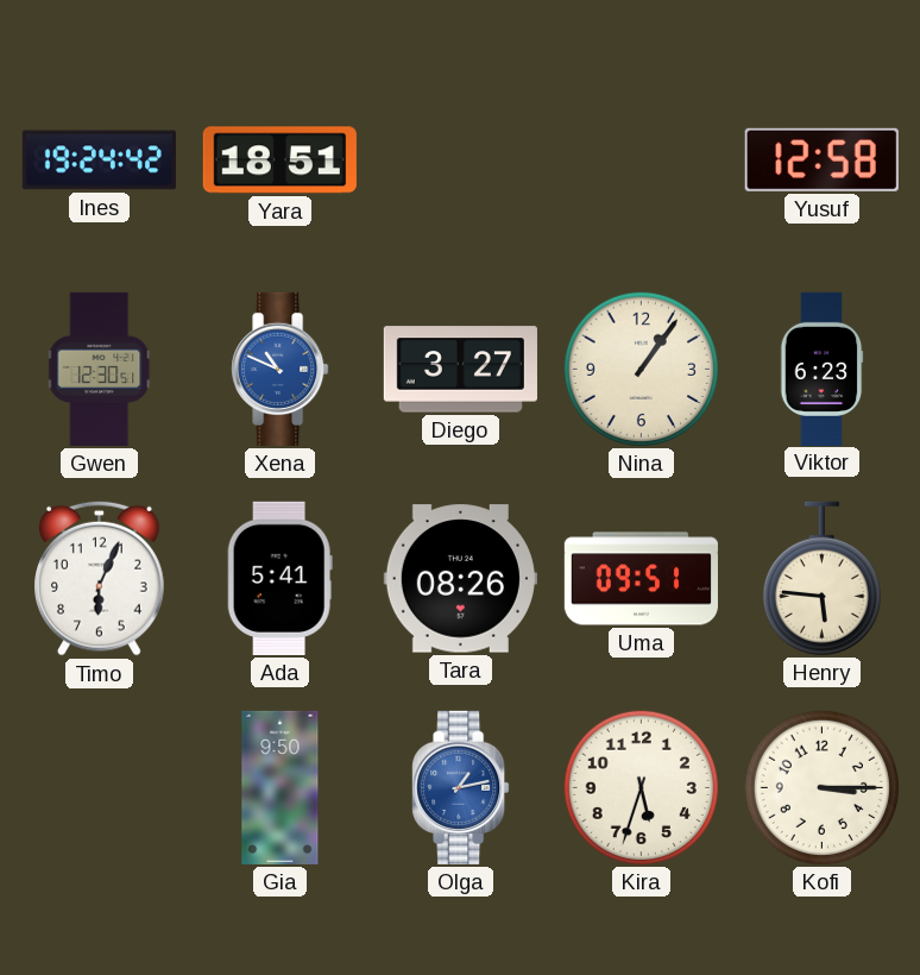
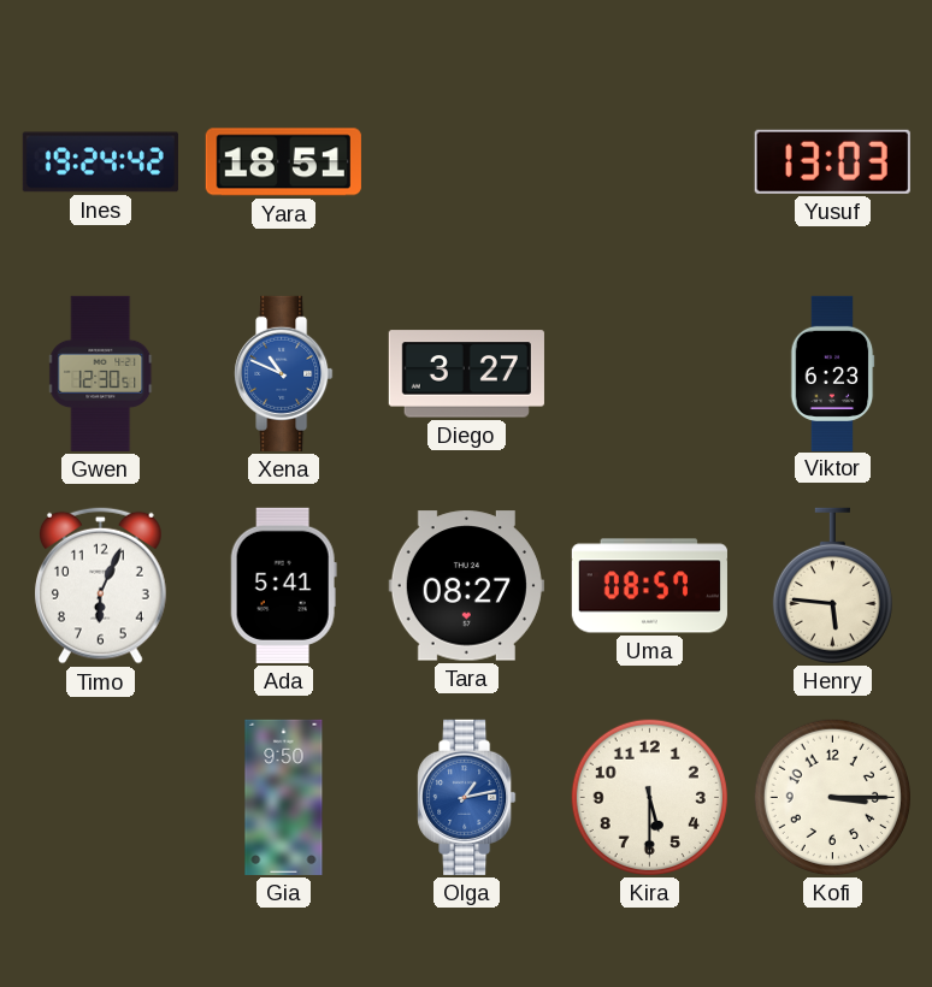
Yusuf: 12:58 -> 13:03 (832, 161)
Nina: 1:06 -> none (641, 369)
Tara: 08:26 -> 08:27 (466, 586)
Uma: 09:51 -> 08:57 (649, 586)
Kira: 5:33 -> 5:30 (649, 797)
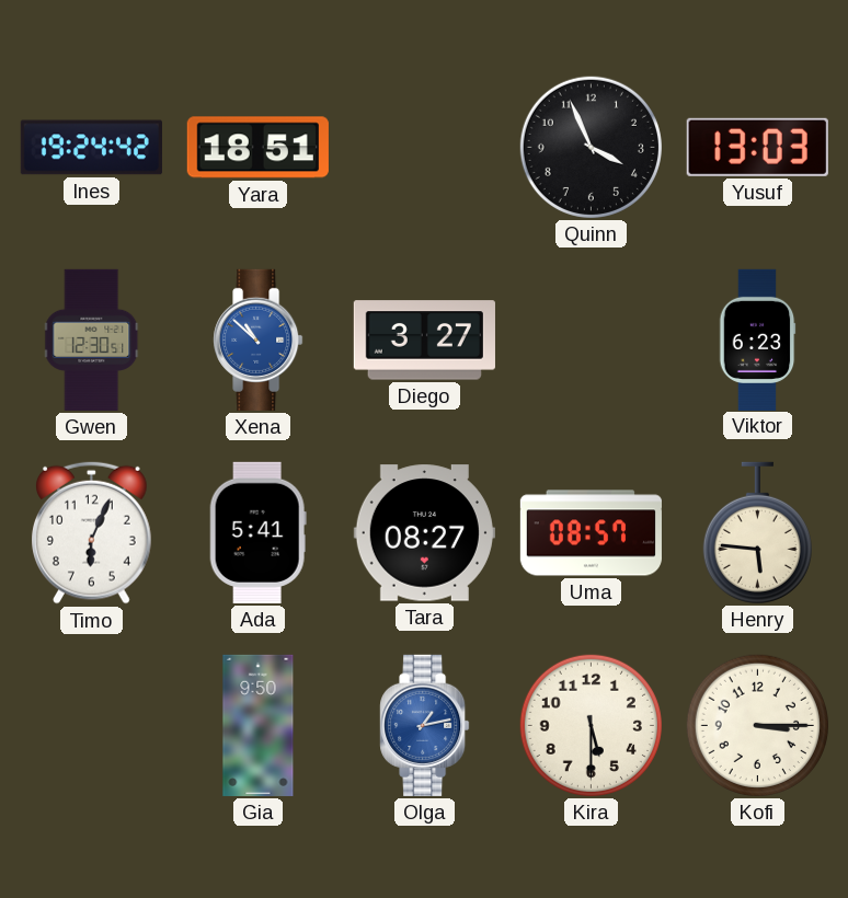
Quinn: none -> 3:56 (591, 147)
Xena: 10:49 -> 10:52 (259, 339)
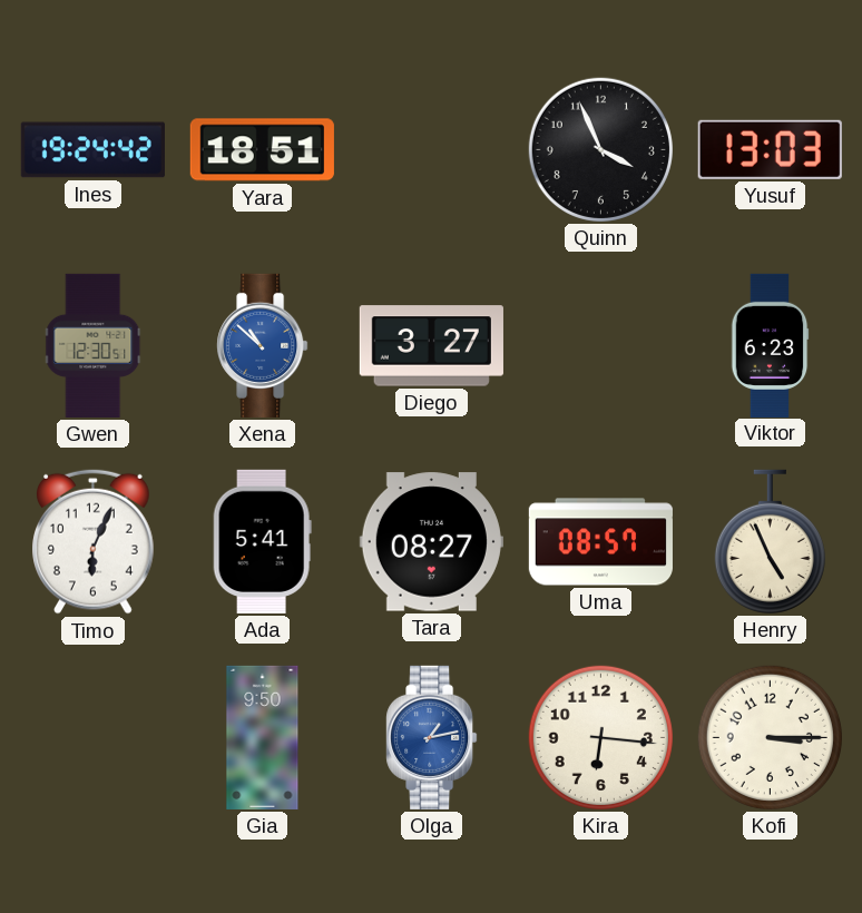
Henry: 5:46 -> 4:56 (770, 541)
Kira: 5:30 -> 6:16 (600, 737)
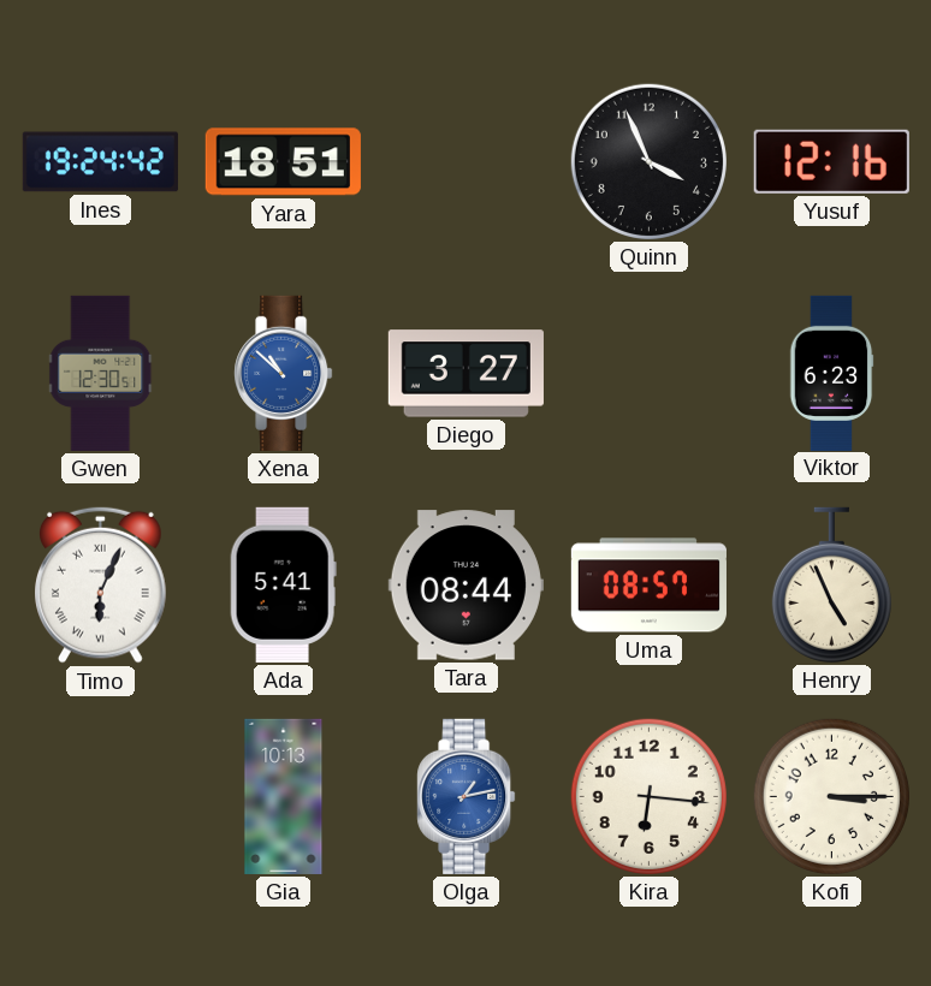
Yusuf: 13:03 -> 12:16 (831, 161)
Timo numerals: Arabic -> Roman (101, 584)
Tara: 08:27 -> 08:44 (465, 586)
Gia: 9:50 -> 10:13 (284, 796)
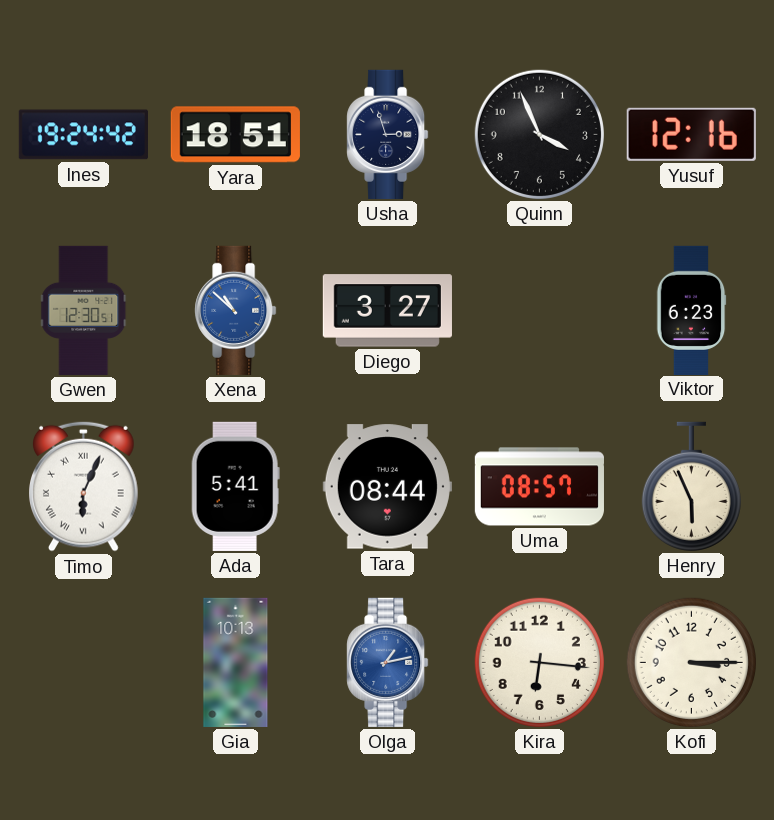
Usha: none -> 2:57 (388, 134)
Henry: 4:56 -> 5:56 (691, 486)
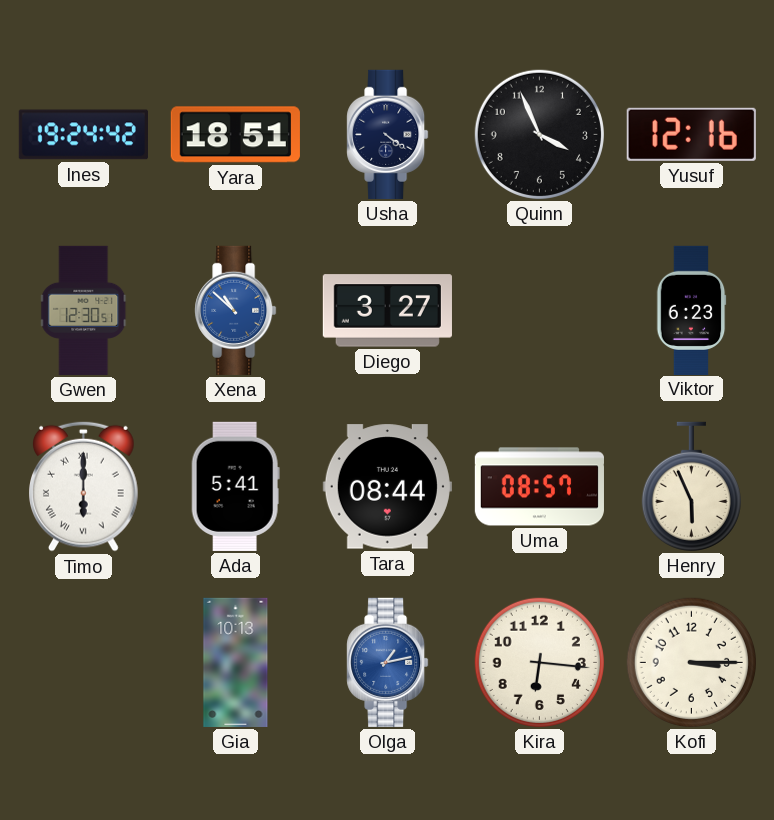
Usha: 2:57 -> 4:21 (388, 134)
Timo: 6:04 -> 6:00 (84, 486)
